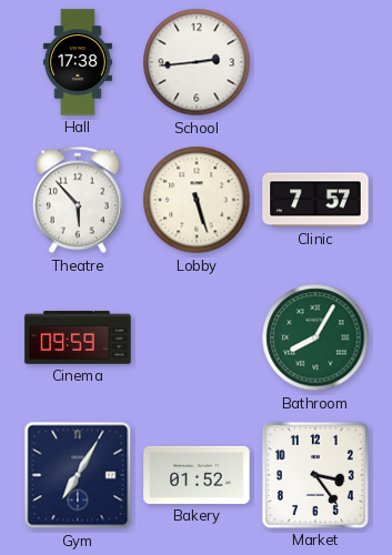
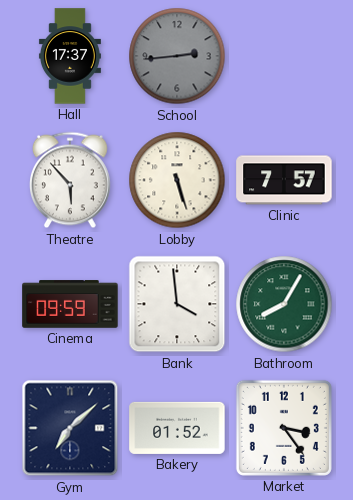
Hall: 17:38 -> 17:37 (70, 56)
School dial: white -> grey (177, 56)
Bank: none -> 3:59 (177, 304)
Gym: 7:05 -> 7:08 (70, 428)
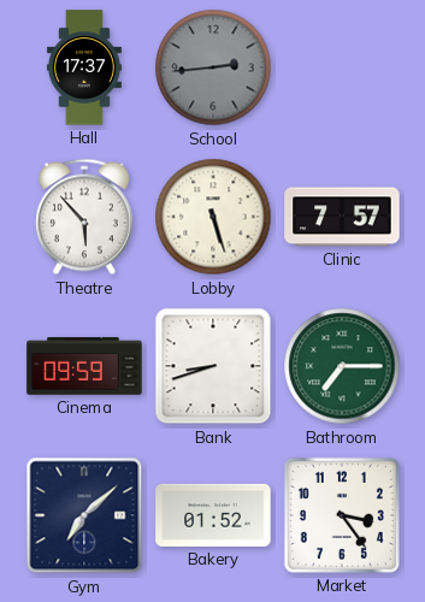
Bank: 3:59 -> 8:42 (213, 366)
Bathroom: 8:05 -> 7:15 (342, 366)
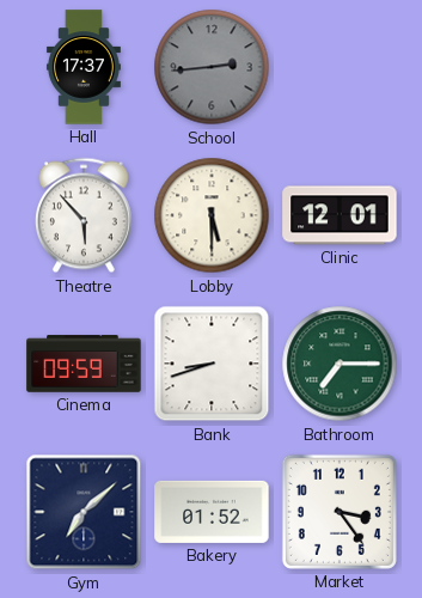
Lobby: 5:27 -> 5:30 (212, 215)
Clinic: 7:57 -> 12:01 (340, 215)
